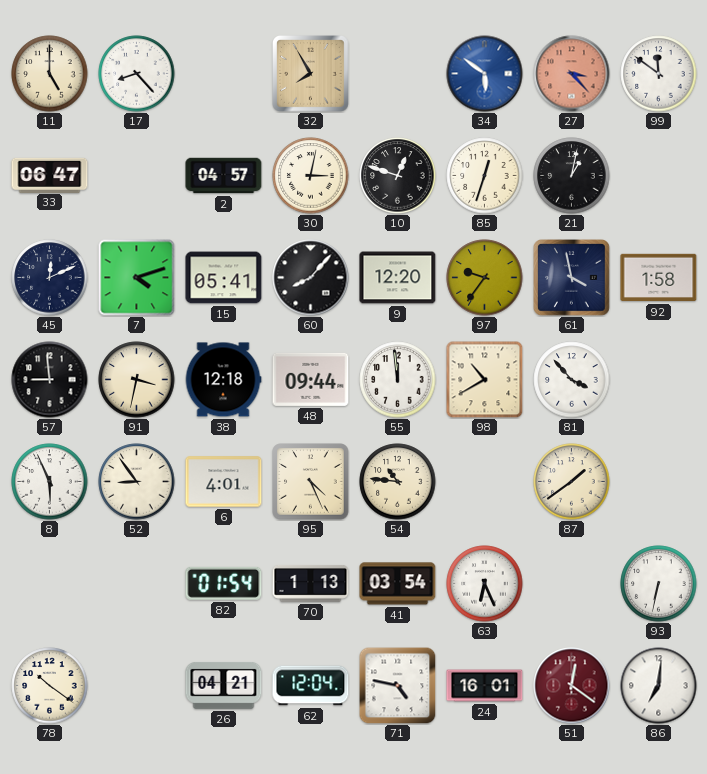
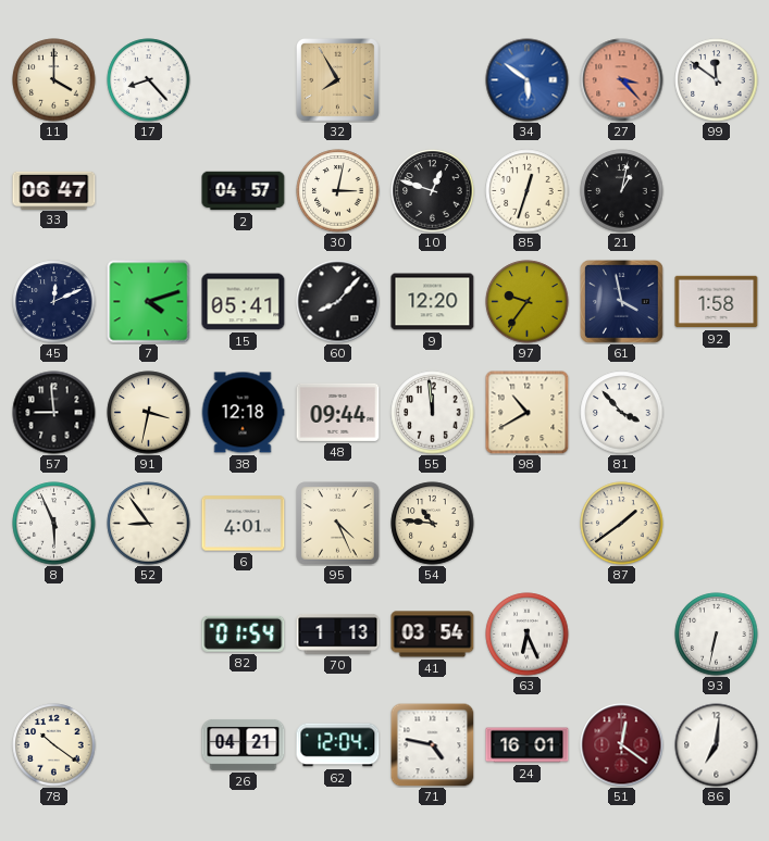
11: 5:00 -> 4:00 (54, 80)
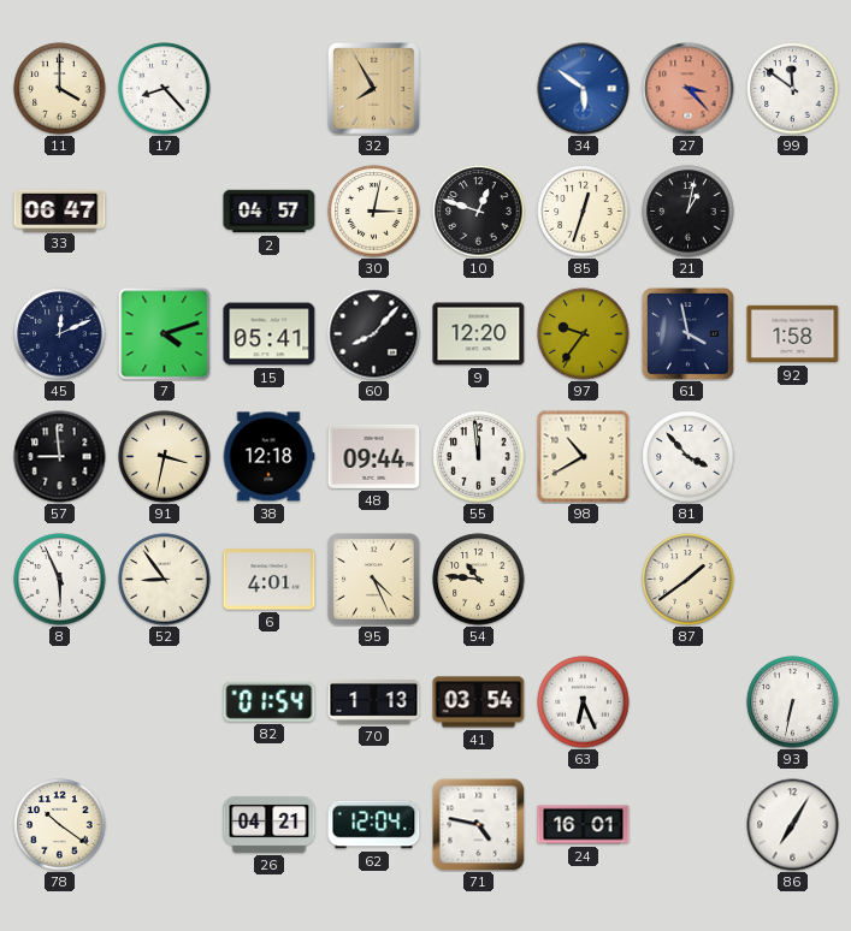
51: 12:21 -> none (622, 745)
86: 7:01 -> 7:05 (793, 825)
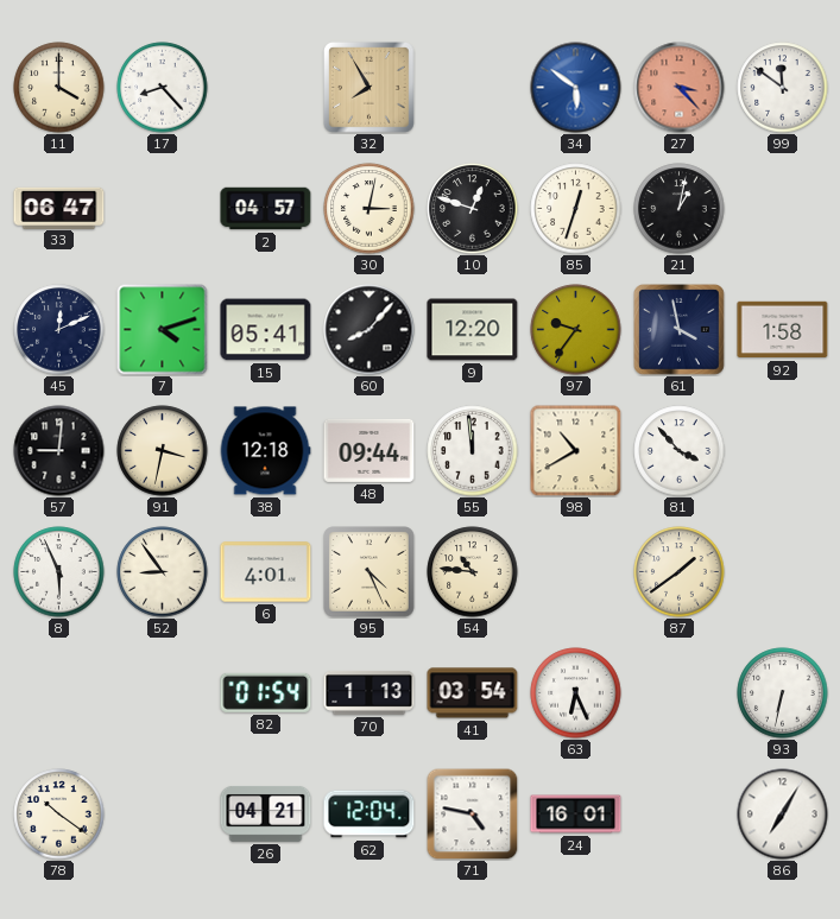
57: 8:59 -> 9:01 (59, 451)
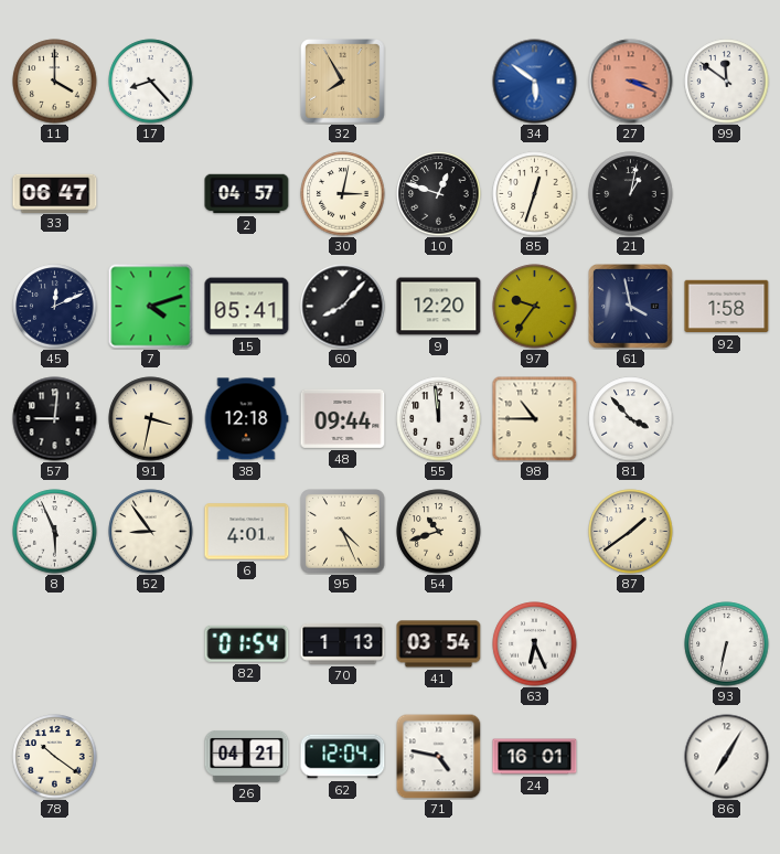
27: 3:23 -> 3:19 (631, 82)
98: 10:40 -> 10:45 (534, 418)
54: 10:46 -> 10:42 (439, 532)
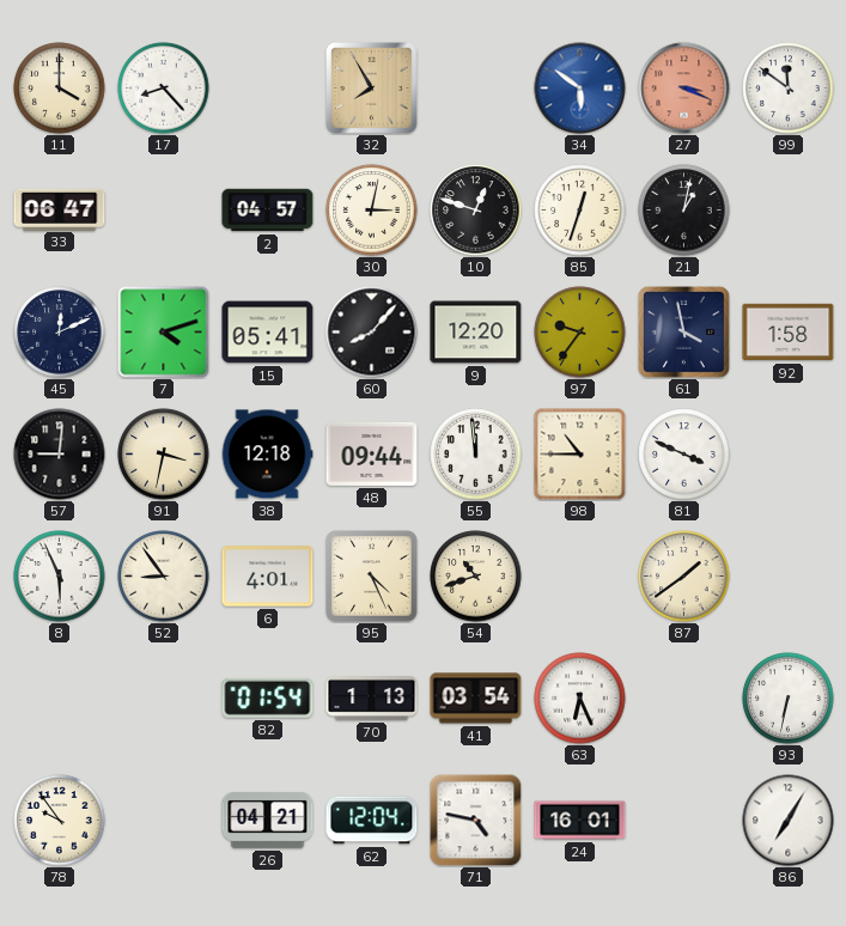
81: 3:53 -> 3:49 (684, 455)
78: 10:21 -> 9:54 (60, 821)
